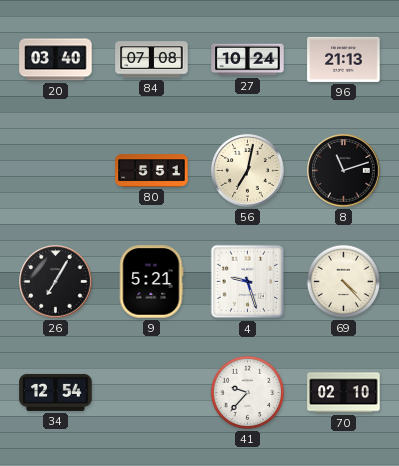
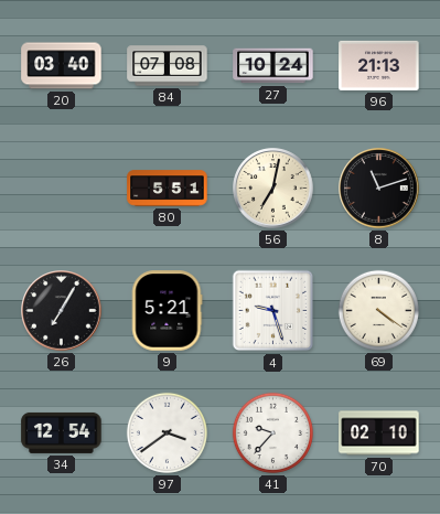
69: 4:23 -> 4:21 (378, 310)
97: none -> 3:39 (167, 432)
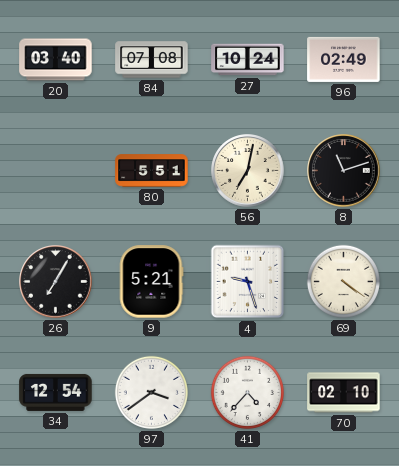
96: 21:13 -> 02:49 (344, 59)
41: 9:37 -> 4:37 (247, 392)
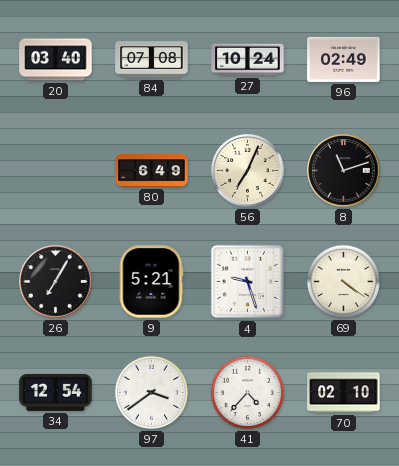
80: 5:51 -> 6:49 (152, 171)
56: 7:02 -> 7:04 (248, 171)
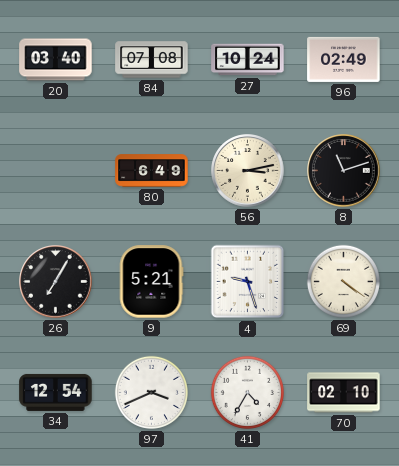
56: 7:04 -> 3:13 (248, 171)
97: 3:39 -> 3:41 (151, 392)
41: 4:37 -> 4:35 (247, 392)
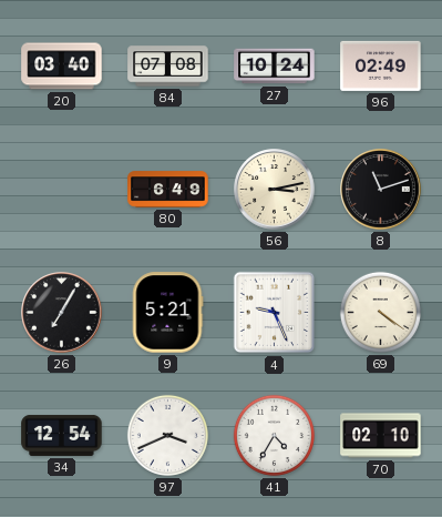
4: 9:27 -> 9:26 (275, 313)
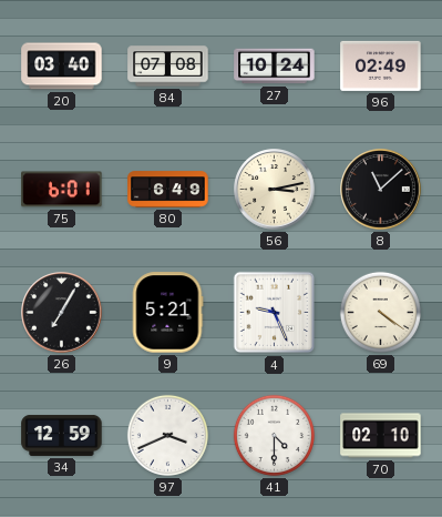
75: none -> 6:01 (62, 190)
8: 11:12 -> 11:08 (381, 190)
34: 12:54 -> 12:59 (62, 435)
41: 4:35 -> 4:30 (274, 435)
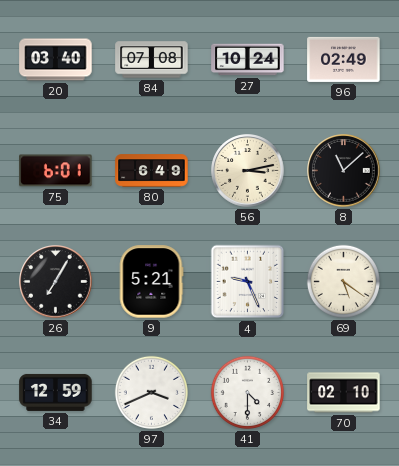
69: 4:21 -> 5:21 (343, 281)
